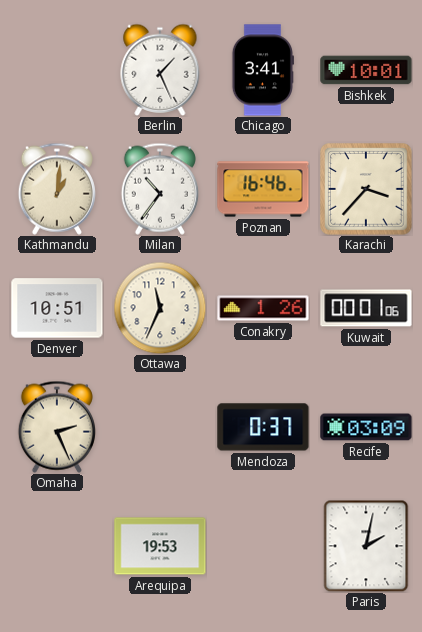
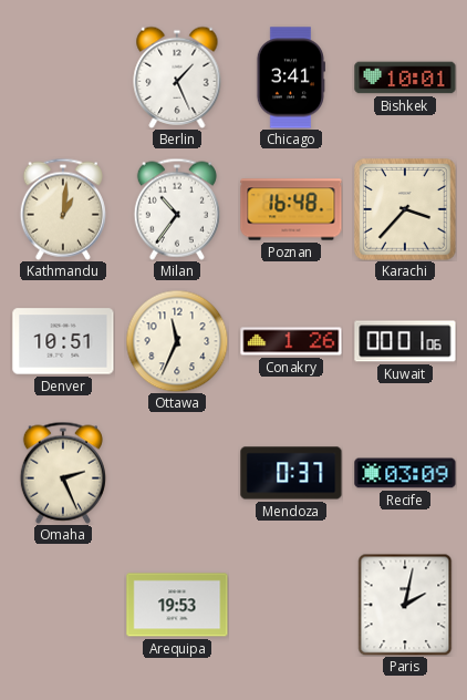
Poznan: 16:46 -> 16:48 (291, 209)
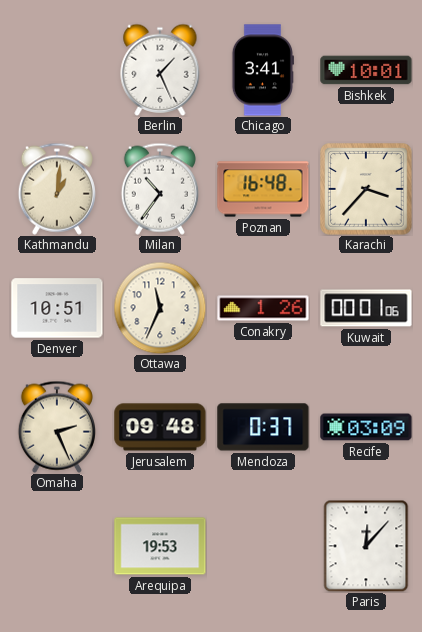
Jerusalem: none -> 09:48 (160, 427)
Paris: 2:02 -> 12:07 (366, 546)
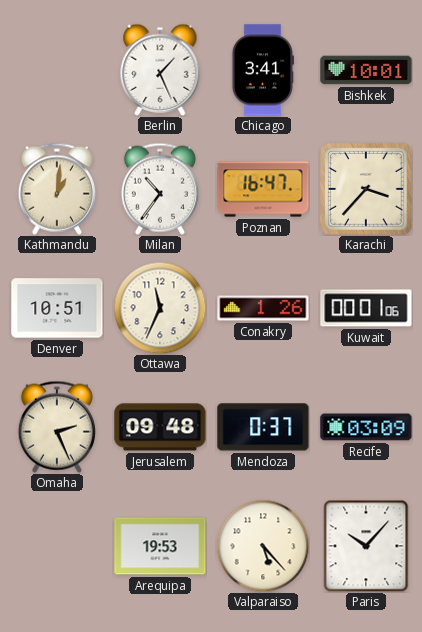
Poznan: 16:48 -> 16:47 (263, 189)
Valparaiso: none -> 5:23 (263, 546)
Paris: 12:07 -> 10:07 (366, 546)
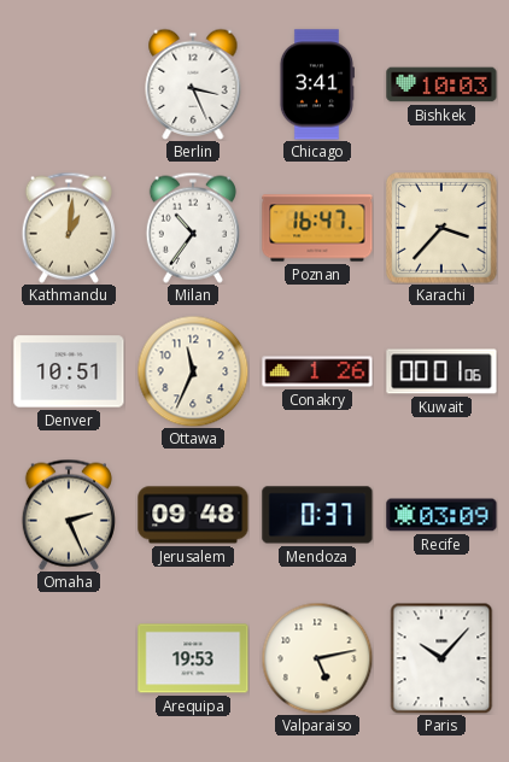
Berlin: 1:26 -> 3:26 (193, 84)
Bishkek: 10:01 -> 10:03 (441, 84)
Valparaiso: 5:23 -> 5:13 (317, 658)
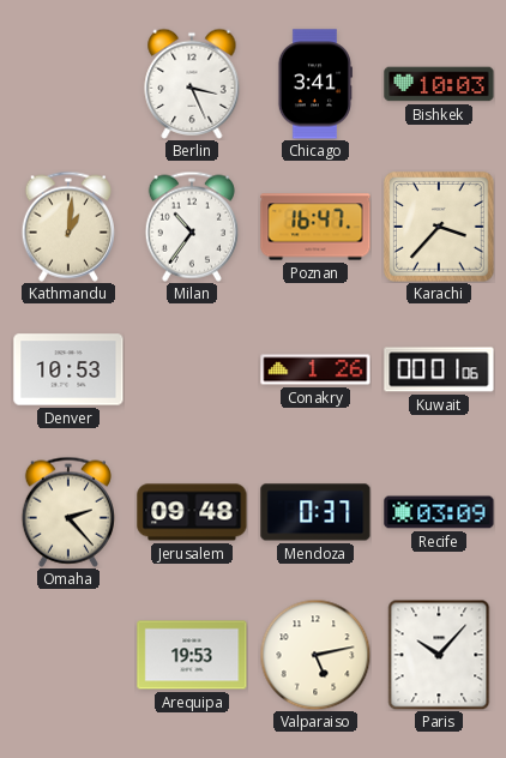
Denver: 10:51 -> 10:53 (68, 369)
Ottawa: 11:34 -> none (193, 371)
Omaha: 2:26 -> 2:23 (68, 512)
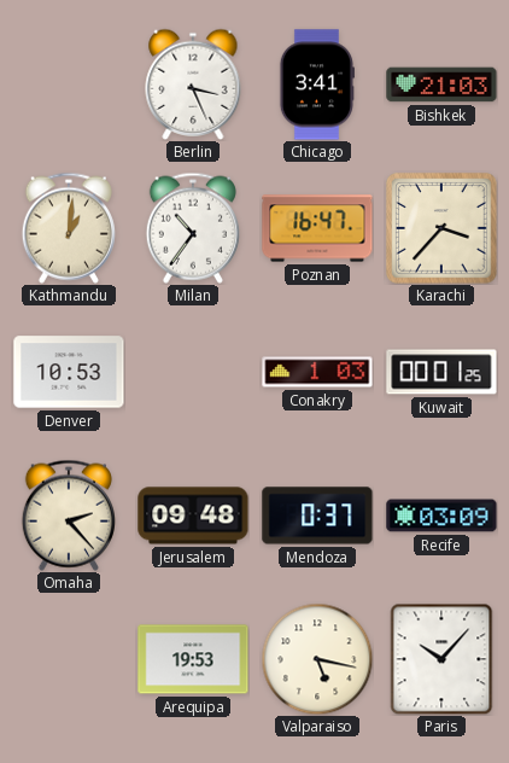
Bishkek: 10:03 -> 21:03 (441, 85)
Conakry: 1:26 -> 1:03 (317, 372)
Kuwait: 00:01:06 -> 00:01:25 (441, 372)
Valparaiso: 5:13 -> 5:17 (317, 659)
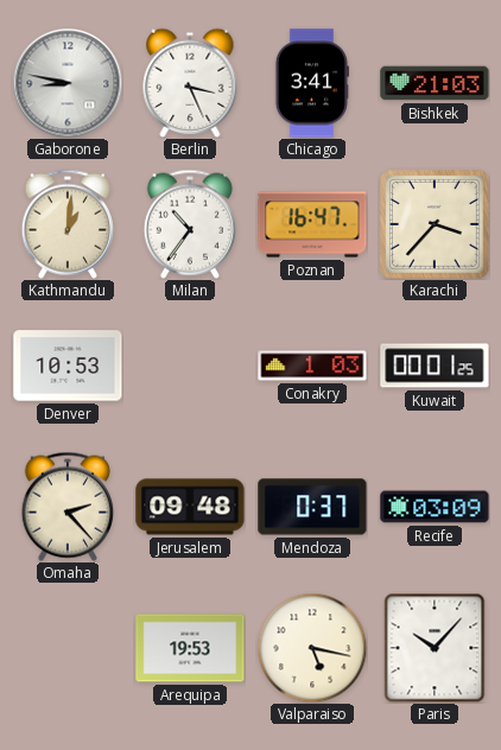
Gaborone: none -> 8:47 (68, 83)
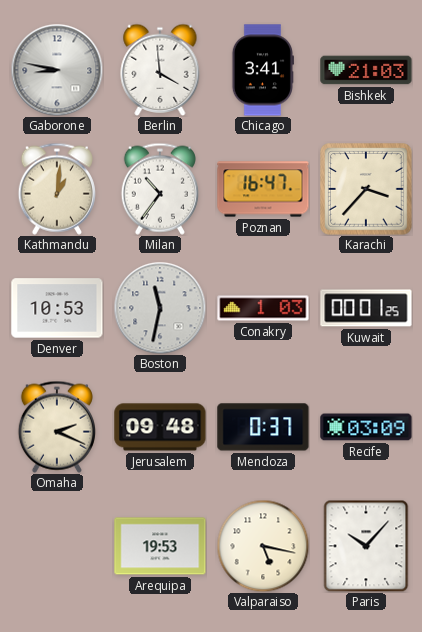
Berlin: 3:26 -> 3:59 (160, 70)
Boston: none -> 11:32 (160, 308)
Omaha: 2:23 -> 2:19 (57, 427)
